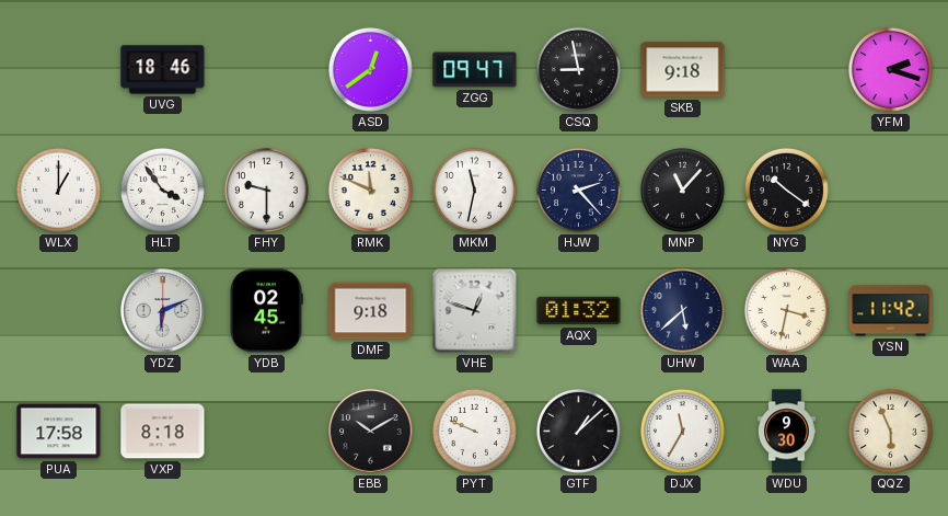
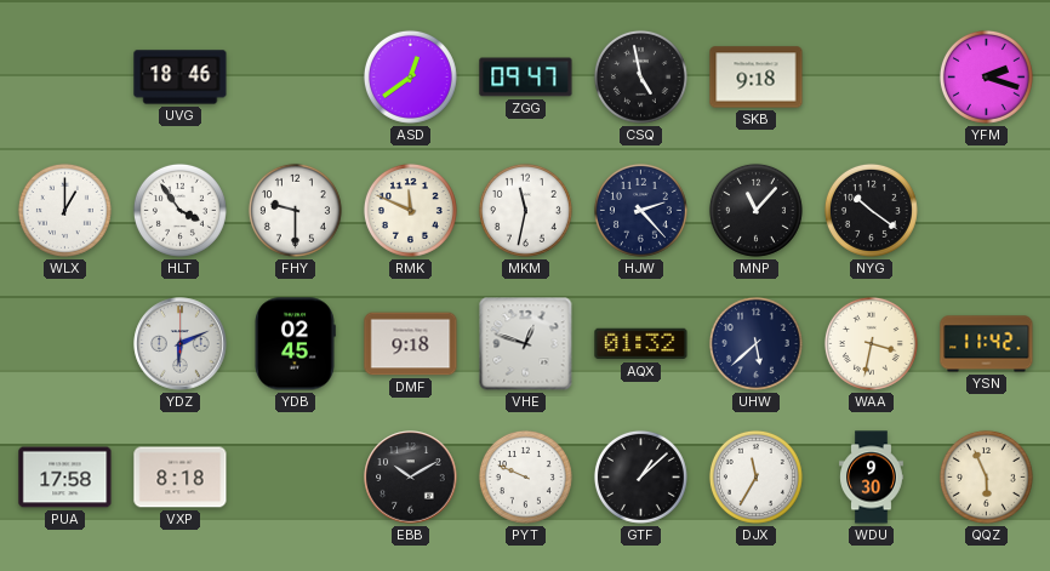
CSQ: 8:58 -> 4:58 (640, 76)
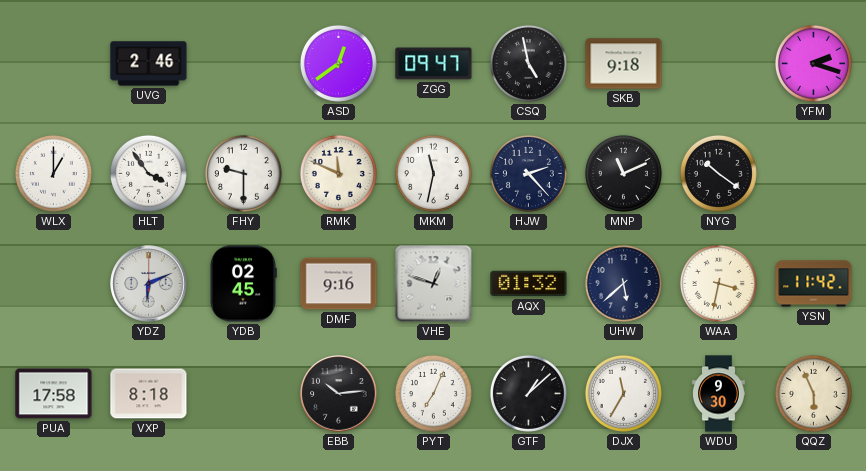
UVG: 18:46 -> 2:46 (149, 64)
MNP: 11:07 -> 11:11 (623, 173)
DMF: 9:18 -> 9:16 (339, 284)
EBB: 10:10 -> 10:14 (339, 394)
PYT: 9:49 -> 7:04 (433, 393)
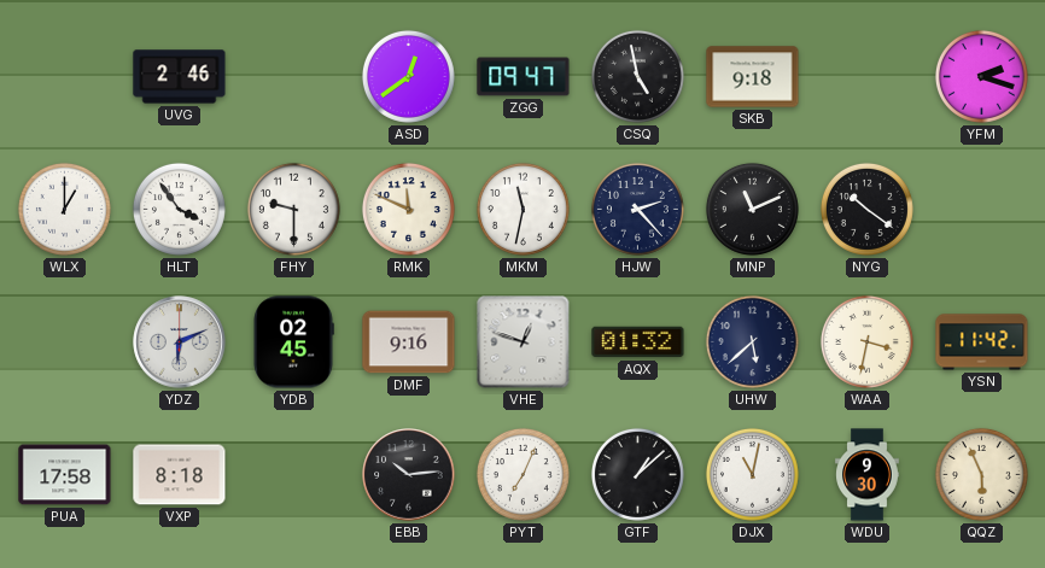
DJX: 11:35 -> 11:02 (752, 474)
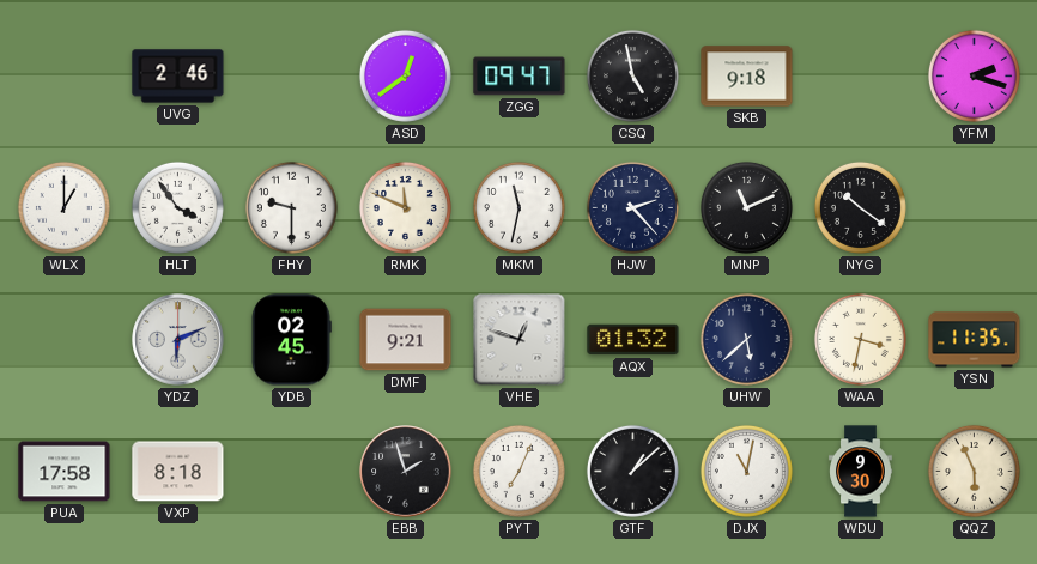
DMF: 9:16 -> 9:21 (406, 340)
YSN: 11:42 -> 11:35 (975, 340)
EBB: 10:14 -> 1:57 (406, 472)
